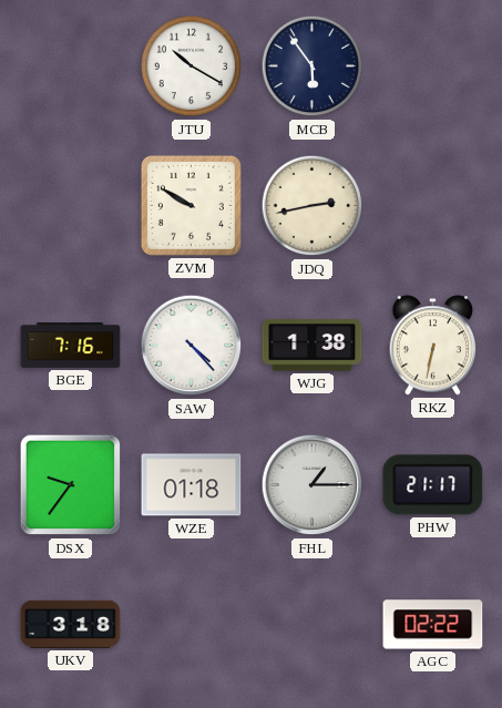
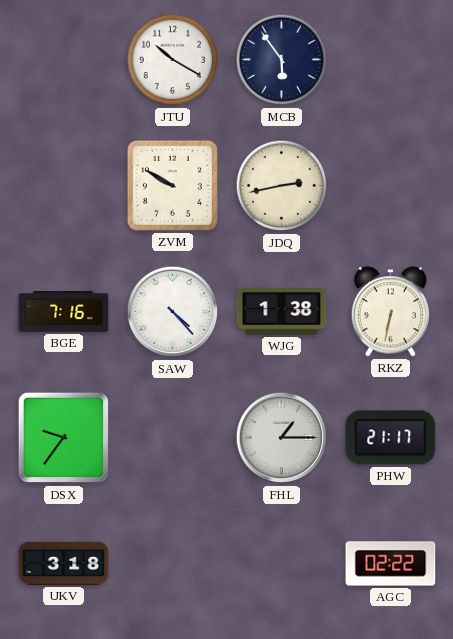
WZE: 01:18 -> none (192, 485)
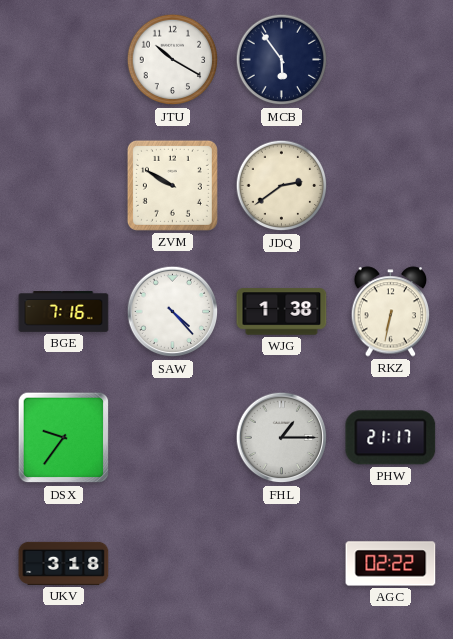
JDQ: 2:43 -> 2:39 (282, 186)
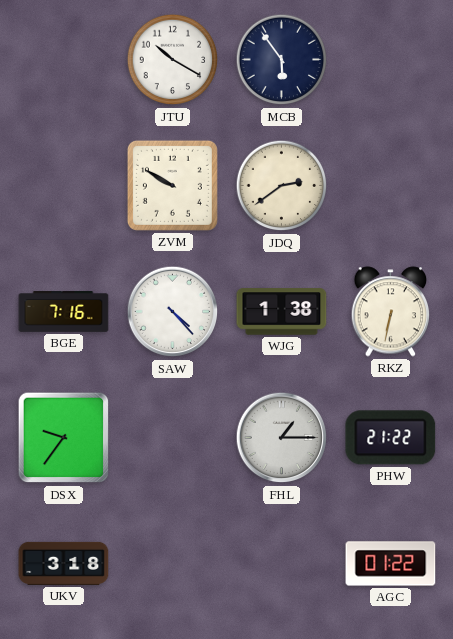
PHW: 21:17 -> 21:22 (391, 438)
AGC: 02:22 -> 01:22 (391, 564)
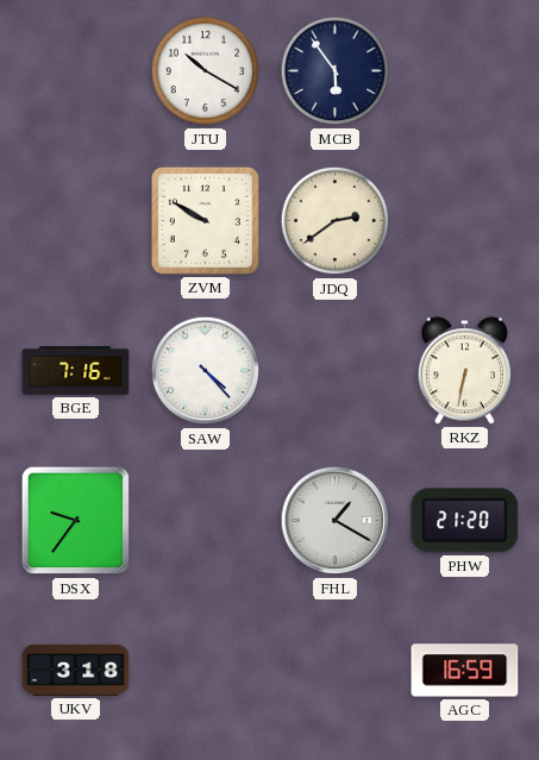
WJG: 1:38 -> none (282, 312)
FHL: 1:15 -> 1:20 (336, 521)
PHW: 21:22 -> 21:20 (465, 521)
AGC: 01:22 -> 16:59 (465, 671)
